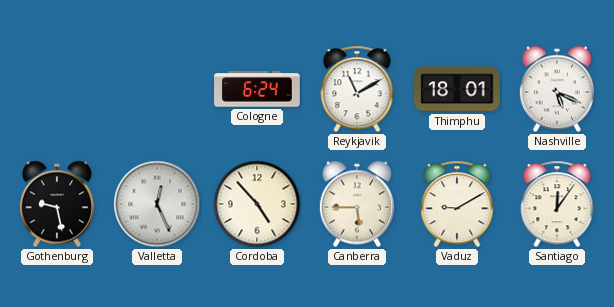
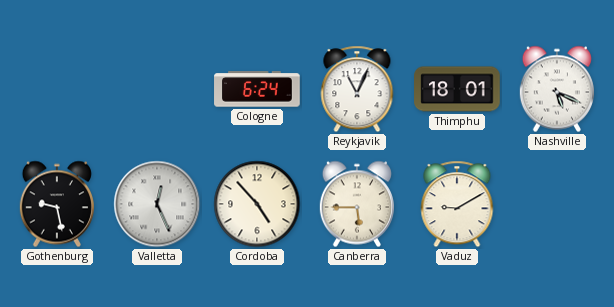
Reykjavik: 11:10 -> 11:04 (357, 89)
Santiago: 12:06 -> none (557, 204)
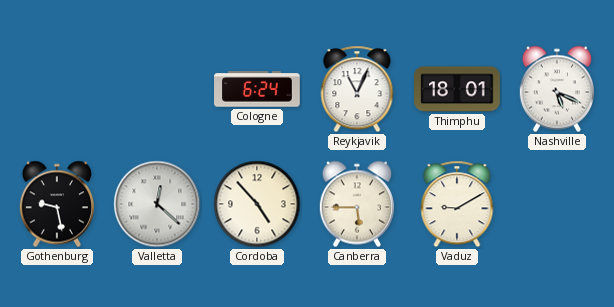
Valletta: 12:26 -> 12:22 (157, 204)
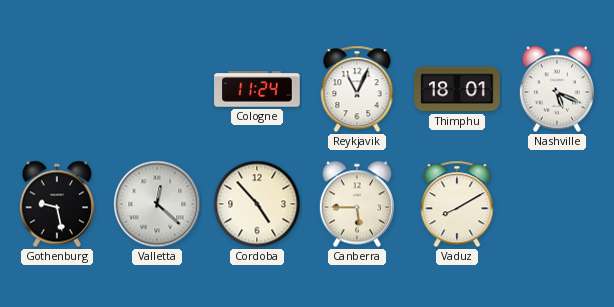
Cologne: 6:24 -> 11:24 (257, 89)
Vaduz: 9:10 -> 8:10 (457, 204)
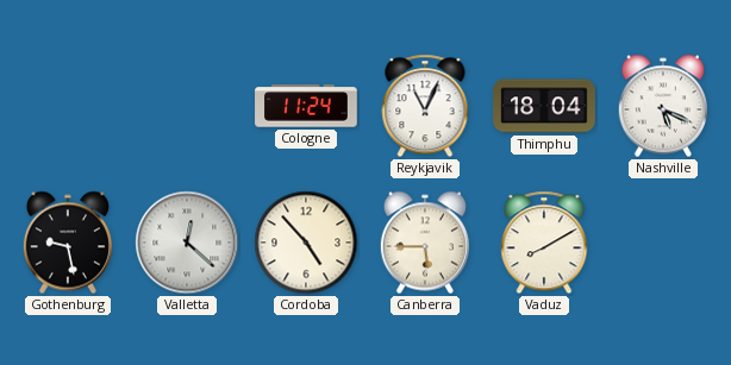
Thimphu: 18:01 -> 18:04 (544, 106)
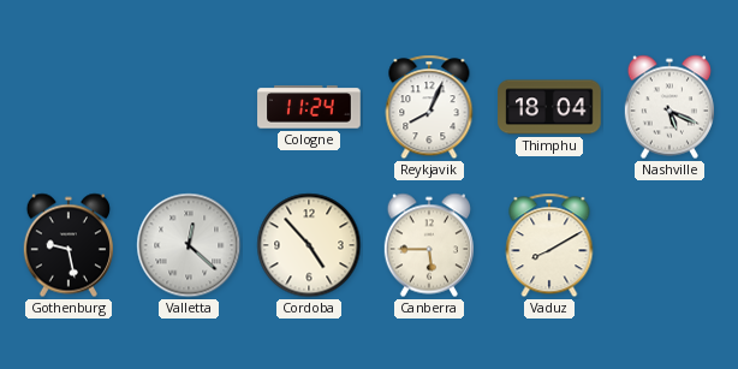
Reykjavik: 11:04 -> 8:04 (429, 107)
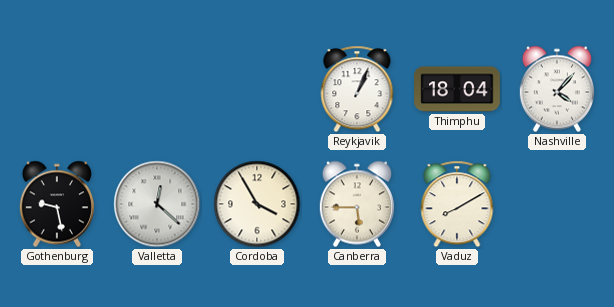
Cologne: 11:24 -> none (309, 107)
Reykjavik: 8:04 -> 1:04 (357, 89)
Nashville: 5:19 -> 4:07 (557, 89)
Cordoba: 4:53 -> 3:55 (257, 204)
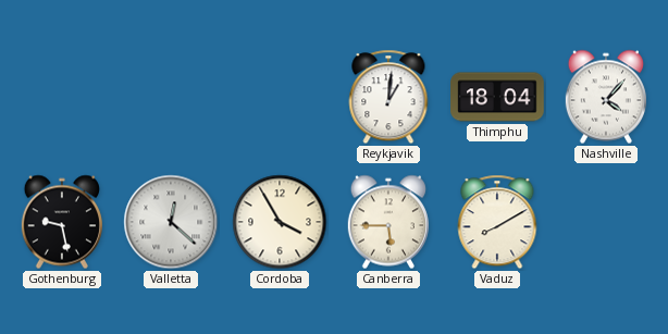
Reykjavik: 1:04 -> 1:01 (388, 97)
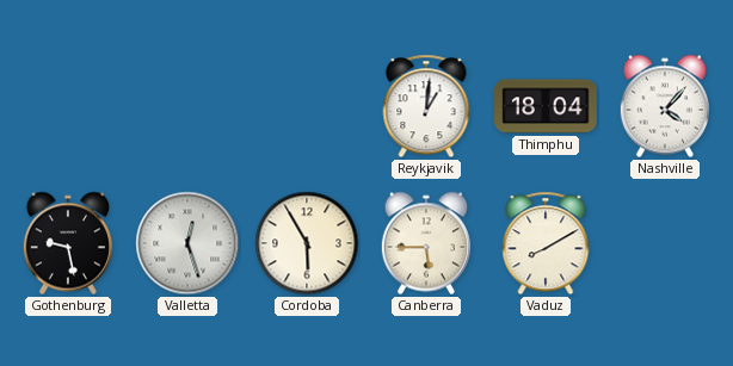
Valletta: 12:22 -> 12:27 (187, 243)
Cordoba: 3:55 -> 5:55 (307, 243)
